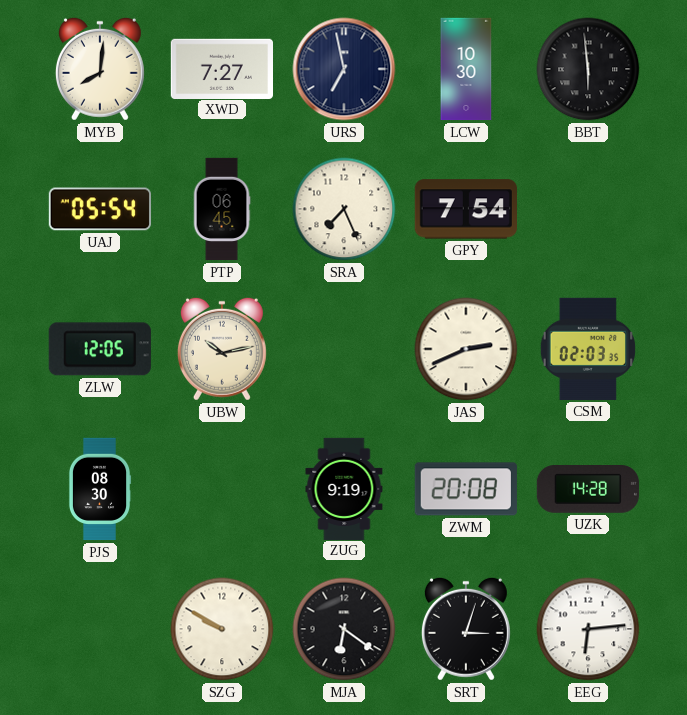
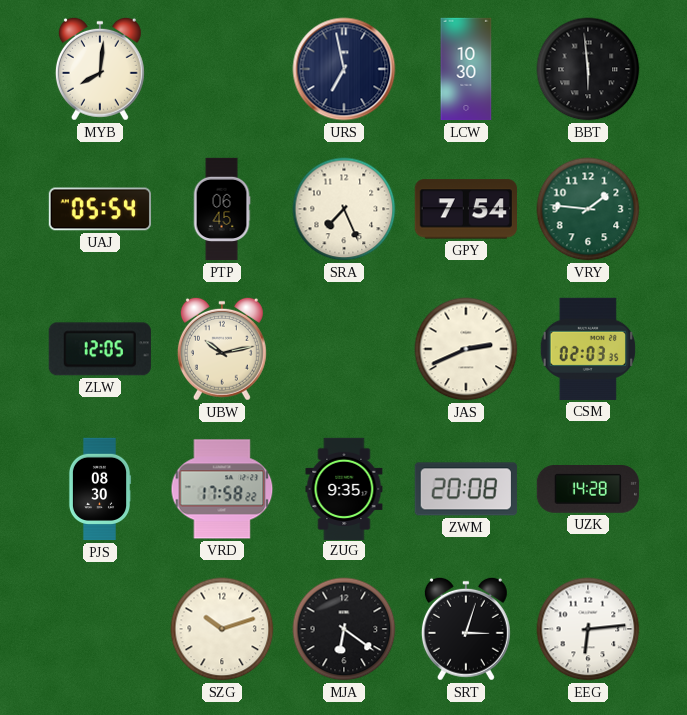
XWD: 7:27 -> none (221, 68)
VRY: none -> 1:46 (588, 209)
VRD: none -> 17:58 (222, 489)
ZUG: 9:19 -> 9:35 (344, 488)
SZG: 9:50 -> 10:12 (222, 629)
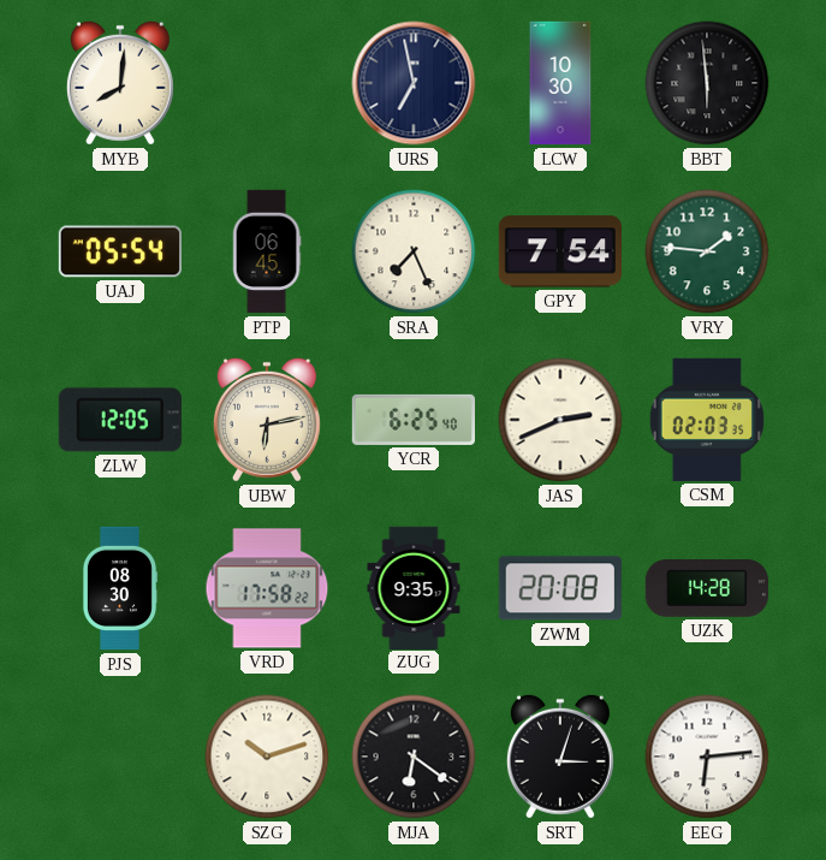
UBW: 10:13 -> 6:13 (267, 420)
YCR: none -> 6:25 (412, 420)
